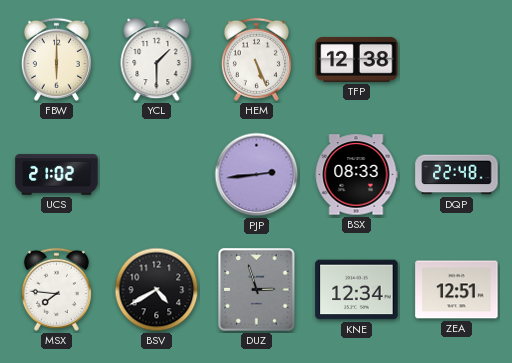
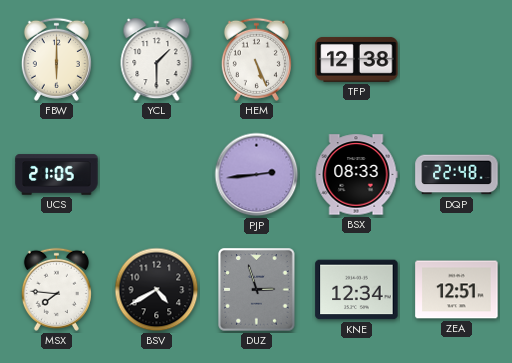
UCS: 21:02 -> 21:05 (57, 175)
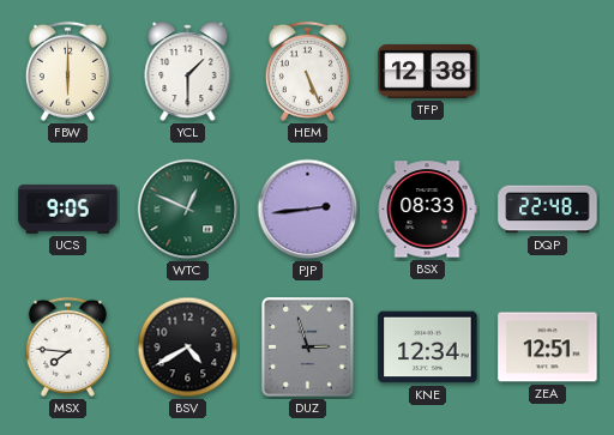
UCS: 21:05 -> 9:05 (68, 210)
WTC: none -> 12:49 (188, 210)
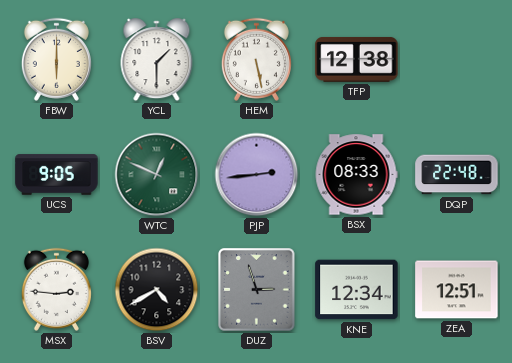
HEM: 5:26 -> 5:28 (256, 59)
MSX: 7:46 -> 2:46 (56, 289)
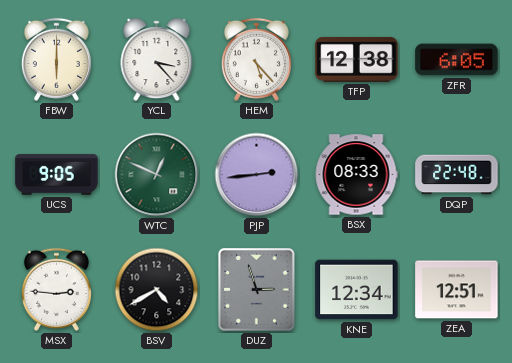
YCL: 1:30 -> 3:23 (157, 60)
HEM: 5:28 -> 5:23 (256, 59)
ZFR: none -> 6:05 (457, 60)
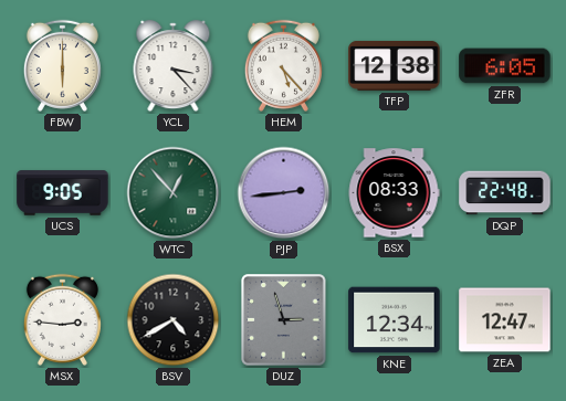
WTC: 12:49 -> 12:53 (174, 193)
ZEA: 12:51 -> 12:47 (505, 320)
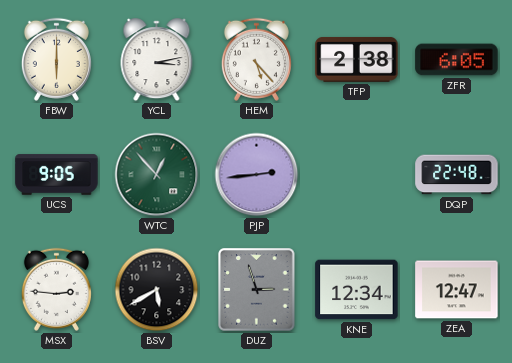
YCL: 3:23 -> 3:13 (157, 60)
TFP: 12:38 -> 2:38 (357, 59)
BSX: 08:33 -> none (394, 193)
BSV: 4:40 -> 5:40 (157, 290)
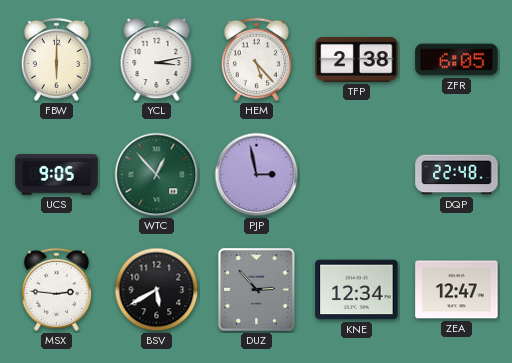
PJP: 2:44 -> 2:58 (257, 175)
DUZ: 2:57 -> 2:53 (257, 290)
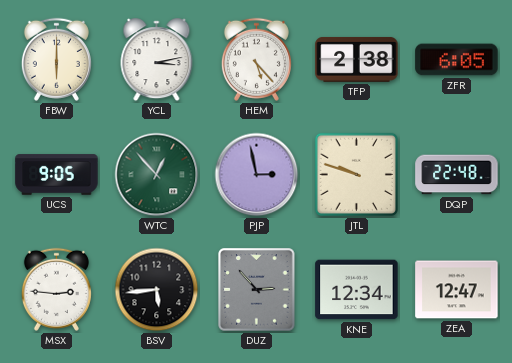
JTL: none -> 9:48 (356, 174)
BSV: 5:40 -> 5:44 (157, 290)
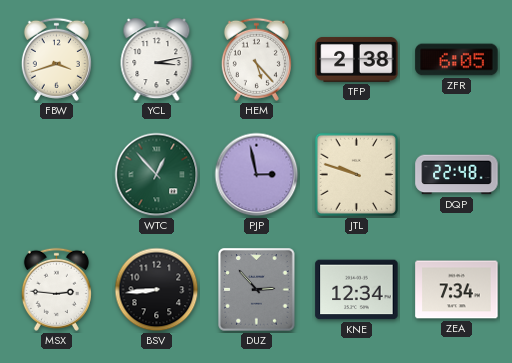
FBW: 6:00 -> 3:42 (56, 59)
UCS: 9:05 -> none (57, 175)
BSV: 5:44 -> 8:44 (157, 290)
ZEA: 12:47 -> 7:34 (457, 290)
